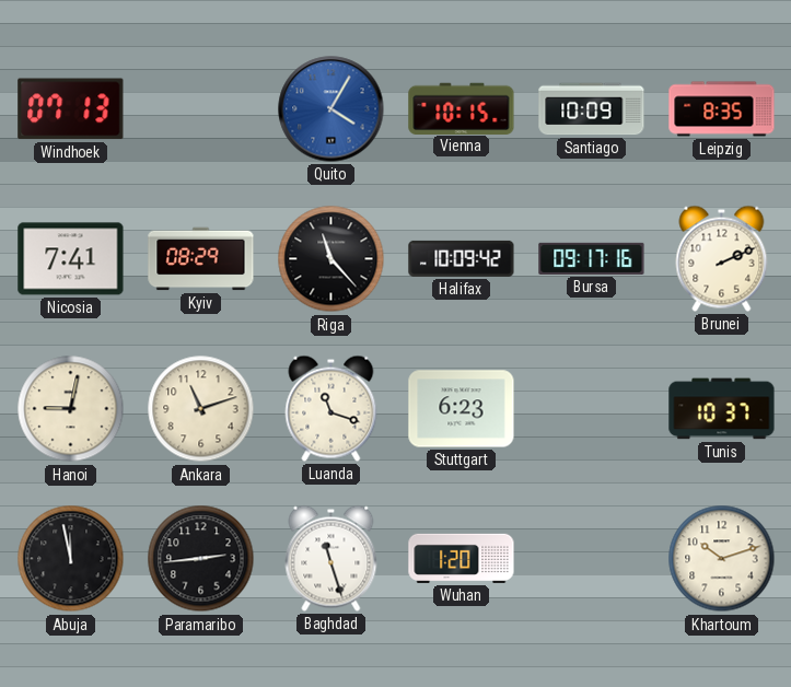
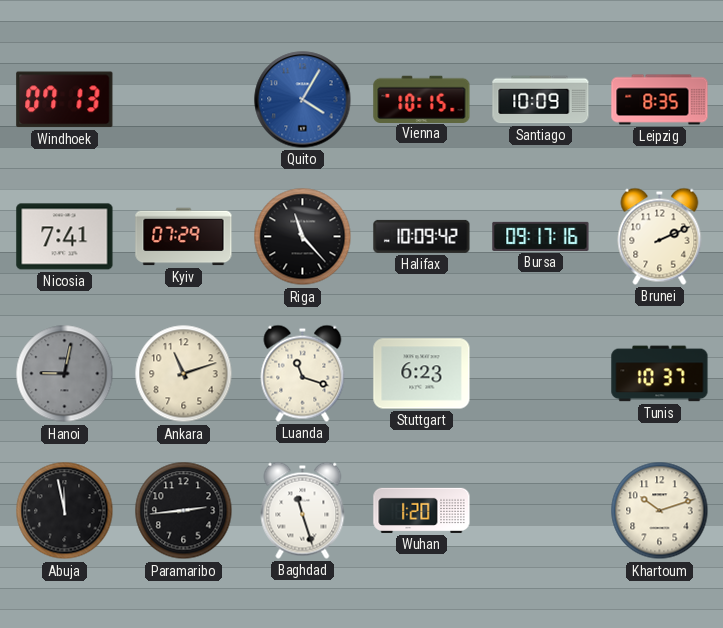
Kyiv: 08:29 -> 07:29 (184, 237)
Hanoi dial: cream -> grey (65, 374)
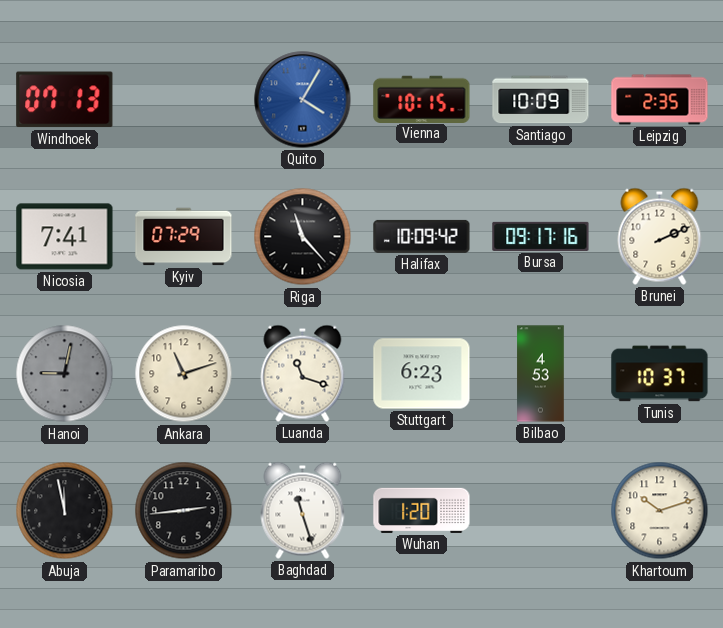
Leipzig: 8:35 -> 2:35 (660, 100)
Bilbao: none -> 4:53 (541, 374)
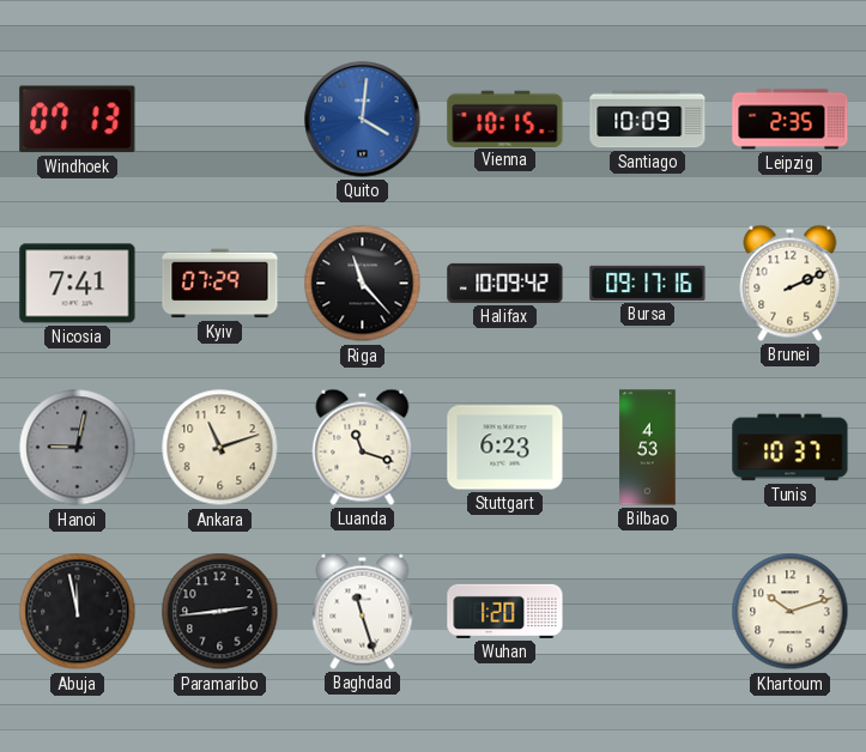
Quito: 4:05 -> 4:01 (363, 120)
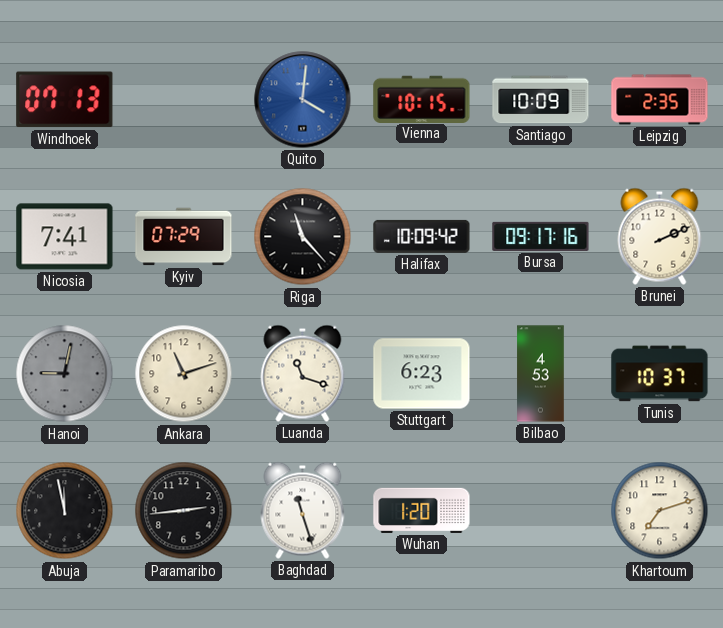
Khartoum: 10:12 -> 7:12 (660, 511)
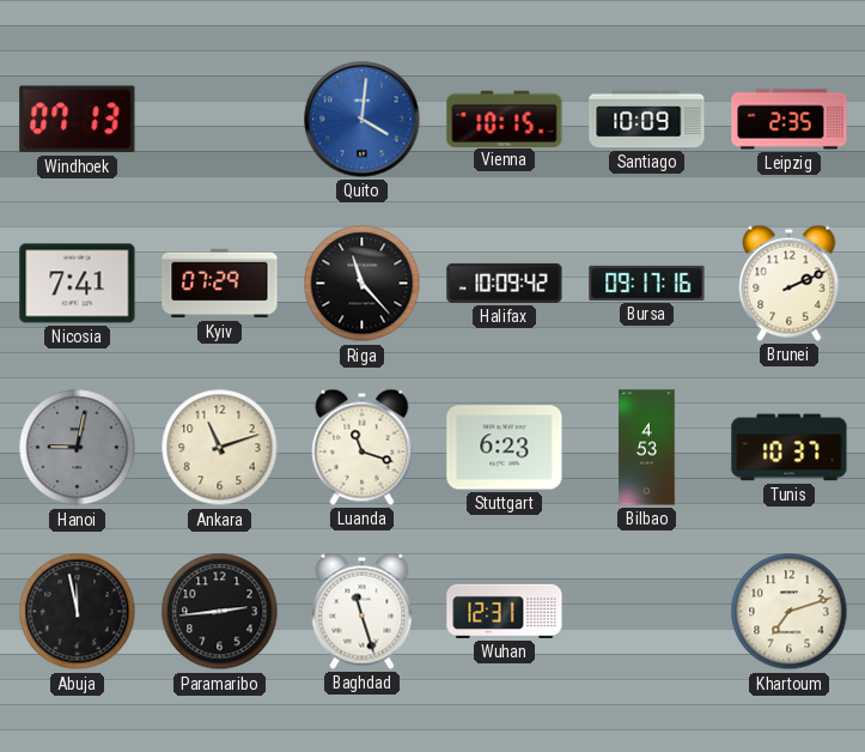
Wuhan: 1:20 -> 12:31 (505, 611)
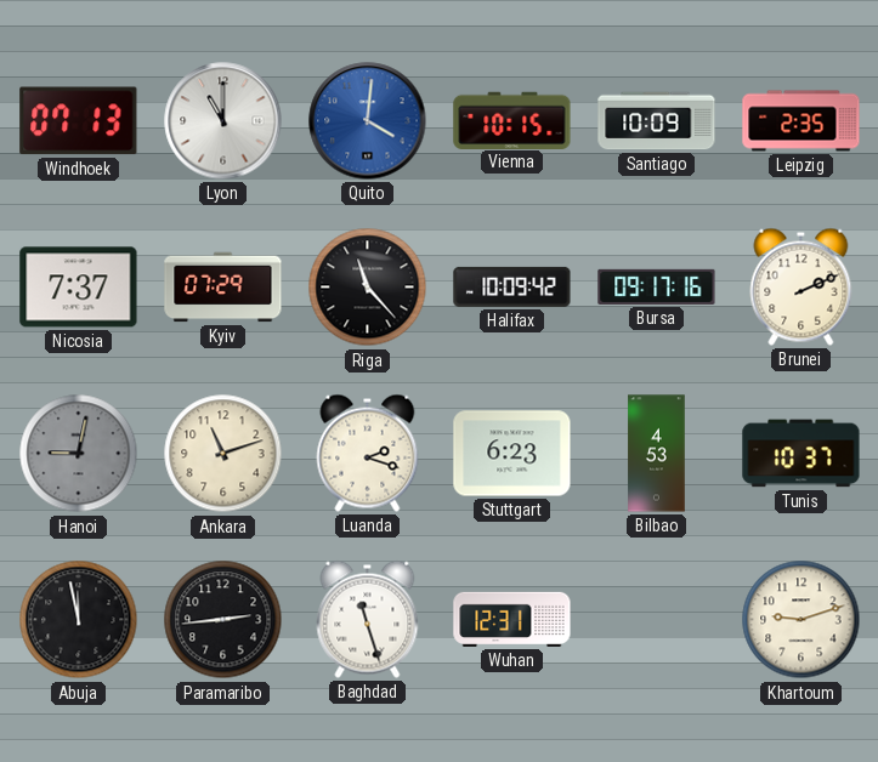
Lyon: none -> 11:00 (223, 121)
Nicosia: 7:41 -> 7:37 (79, 288)
Luanda: 11:18 -> 2:18 (368, 453)
Khartoum: 7:12 -> 9:12 (801, 620)
